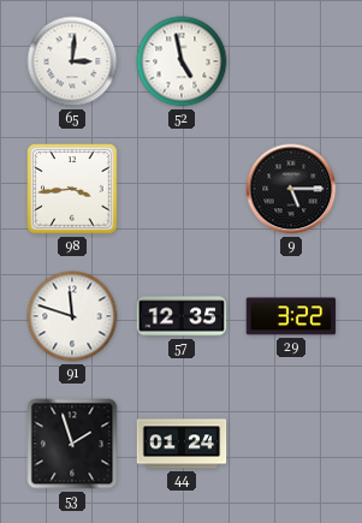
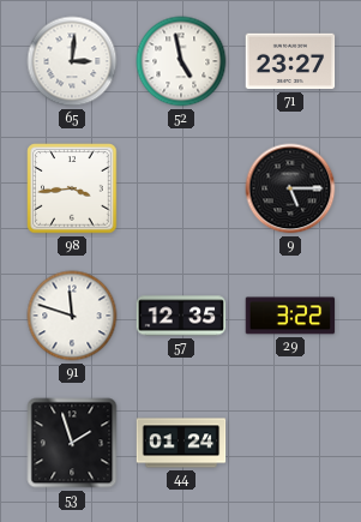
71: none -> 23:27 (290, 61)
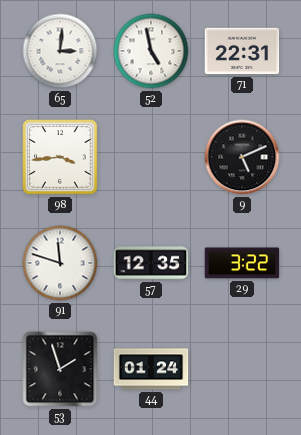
71: 23:27 -> 22:31 (242, 51)
9: 5:15 -> 5:11 (242, 157)
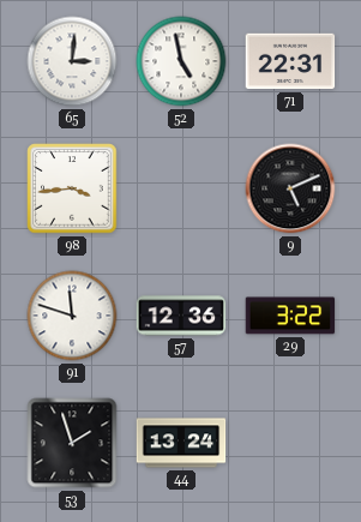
57: 12:35 -> 12:36 (181, 316)
44: 01:24 -> 13:24 (181, 443)
